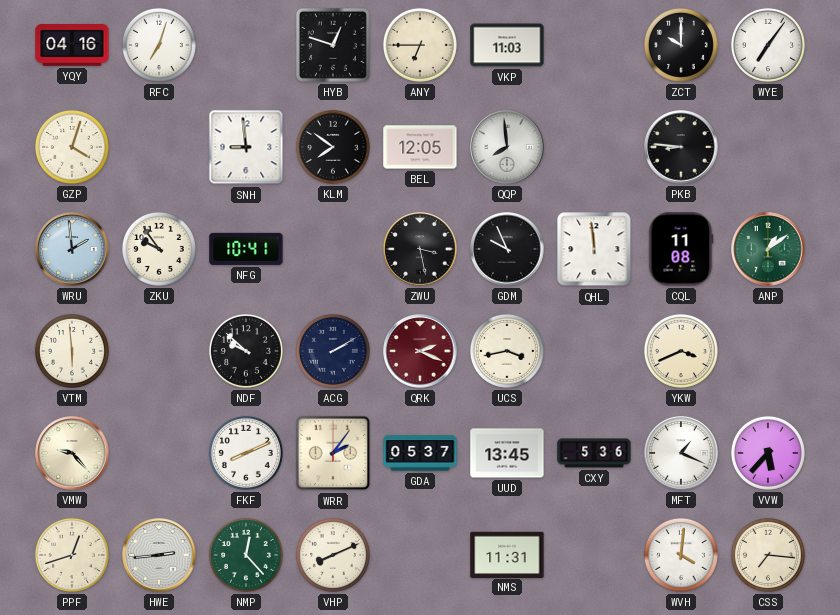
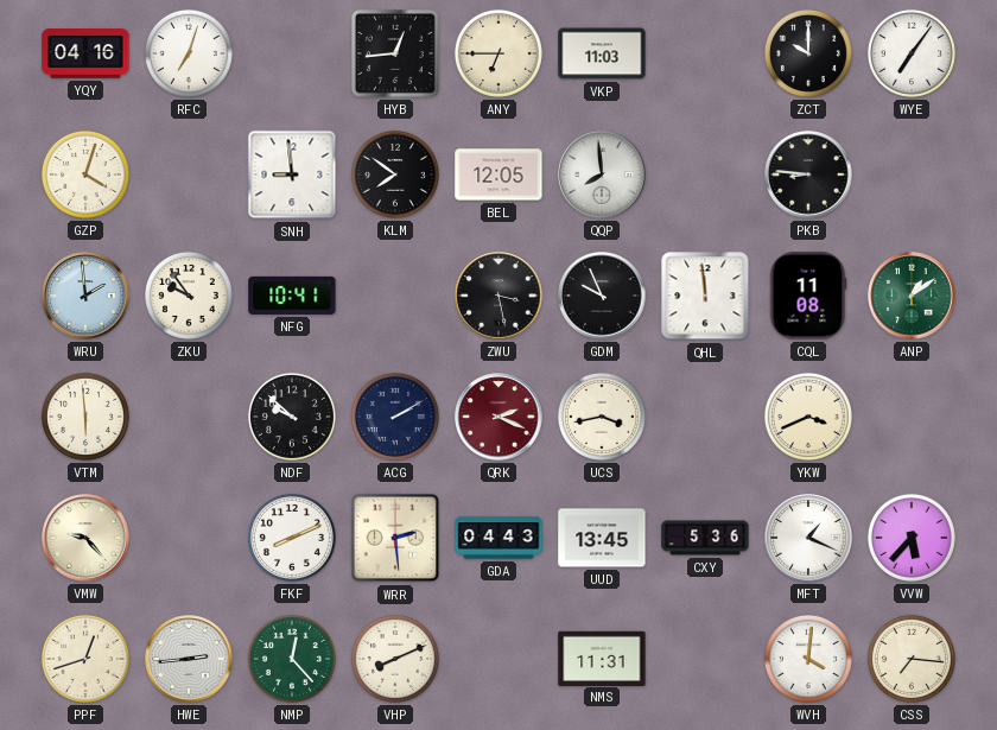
HYB: 12:48 -> 12:44 (395, 53)
WRR: 2:06 -> 2:29 (395, 538)
GDA: 05:37 -> 04:43 (498, 538)
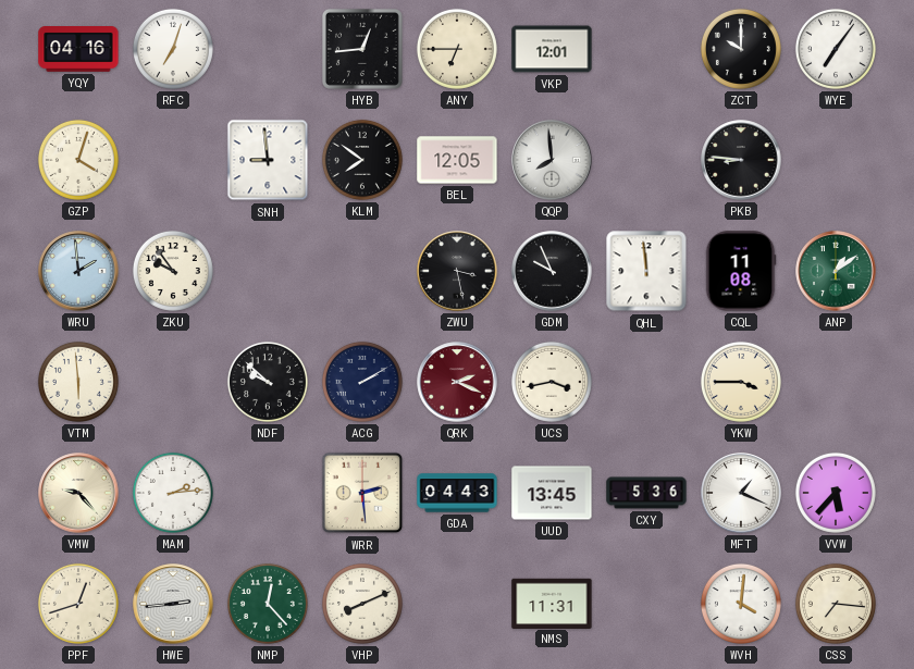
VKP: 11:03 -> 12:01 (552, 49)
NFG: 10:41 -> none (292, 296)
YKW: 3:41 -> 3:45 (741, 382)
MAM: none -> 2:14 (173, 493)
FKF: 8:11 -> none (292, 538)
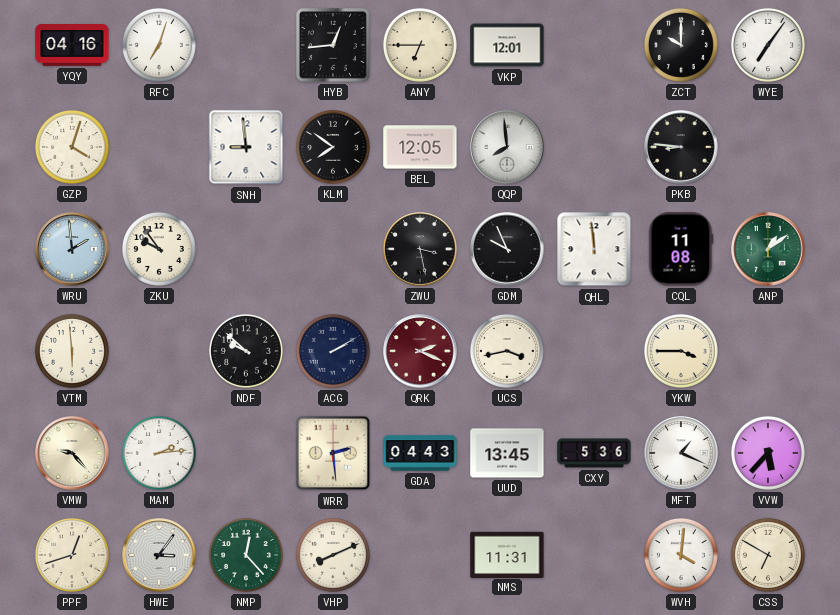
HWE: 2:44 -> 3:06 (159, 555)
CSS: 7:16 -> 6:50 (768, 555)
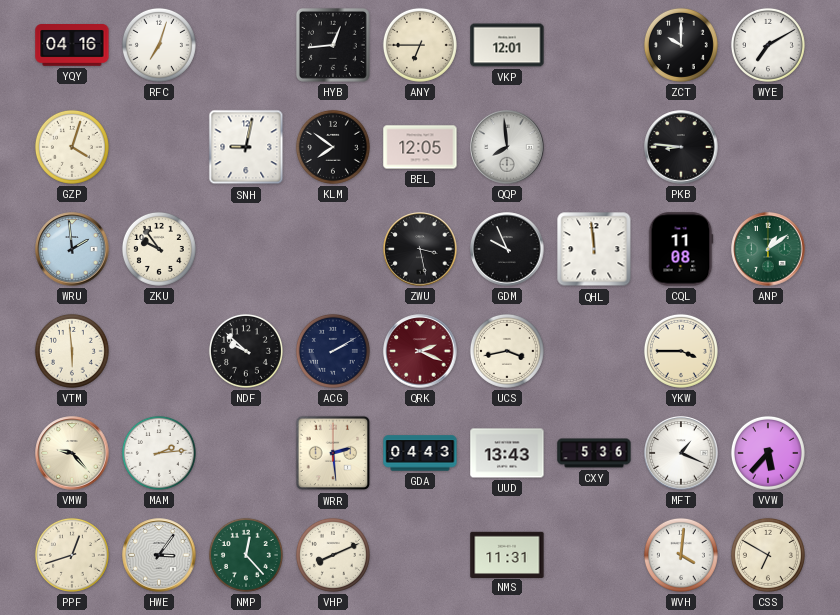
WYE: 7:06 -> 7:10 (768, 45)
SNH: 8:59 -> 9:02 (246, 147)
UUD: 13:45 -> 13:43 (507, 453)
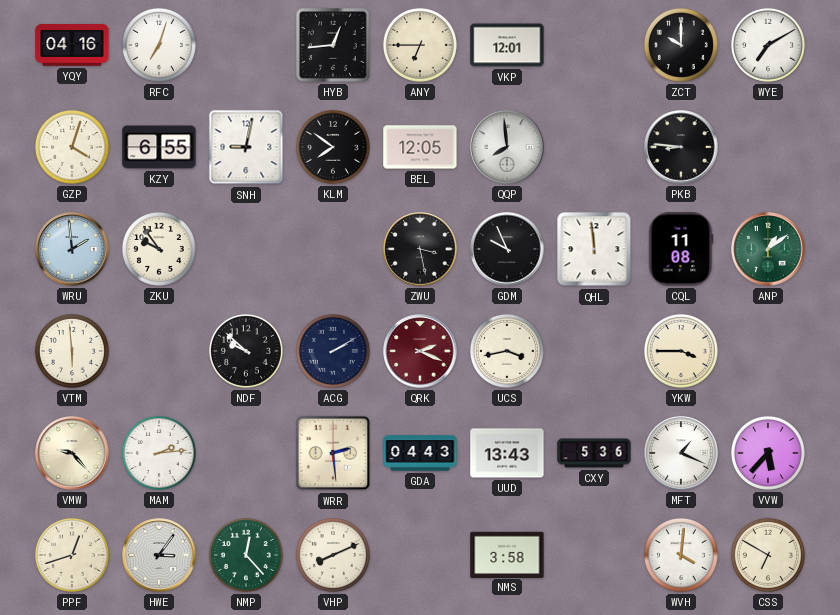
KZY: none -> 6:55 (159, 147)
NMS: 11:31 -> 3:58 (507, 554)
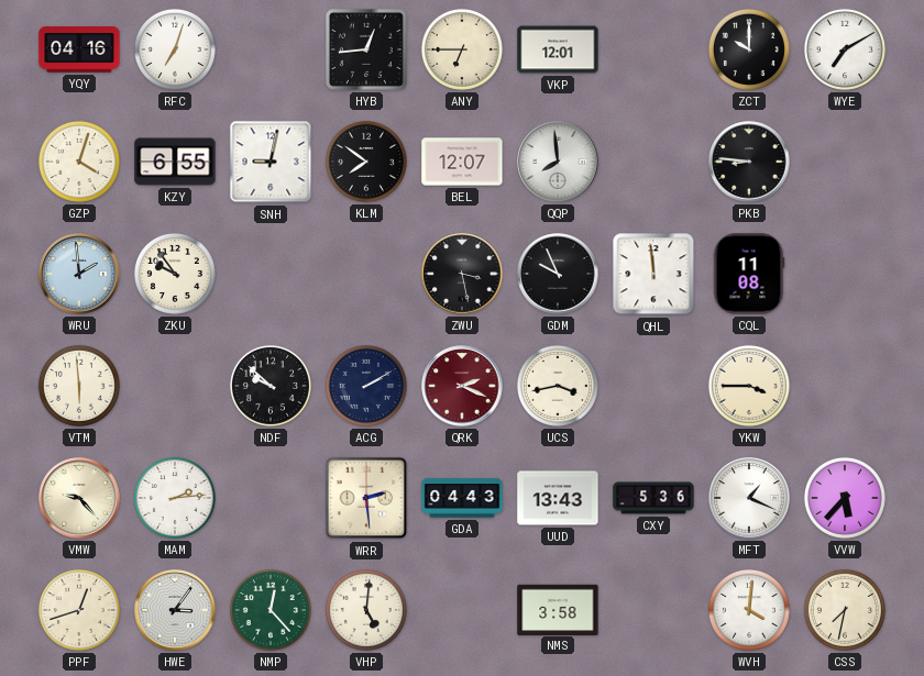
BEL: 12:05 -> 12:07 (462, 162)
ANP: 1:09 -> none (768, 249)
VHP: 8:11 -> 5:01 (366, 610)
CSS: 6:50 -> 7:32 (845, 610)
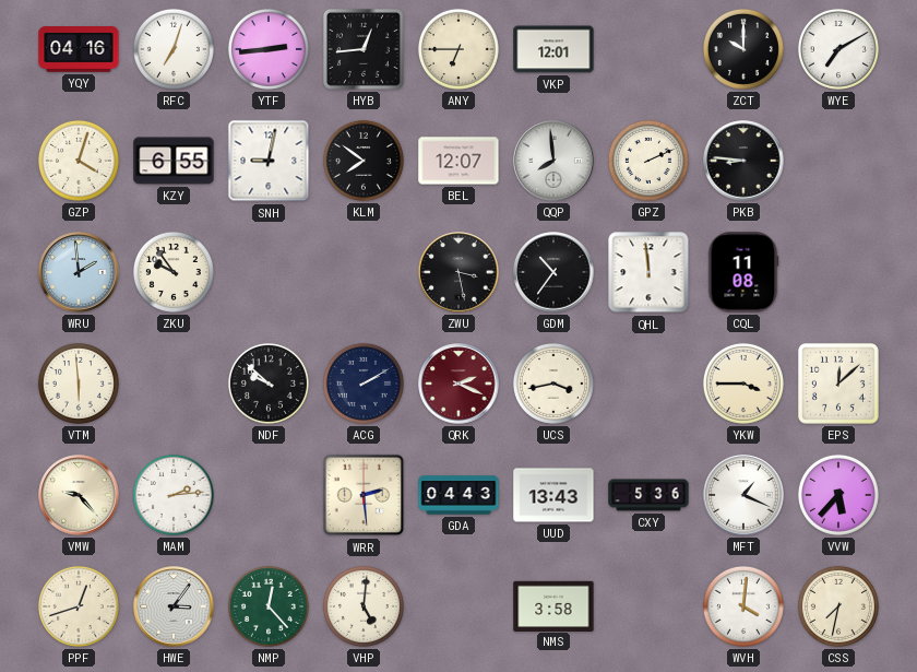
YTF: none -> 2:44 (269, 49)
GPZ: none -> 2:11 (648, 161)
GDM: 9:56 -> 10:36 (553, 272)
EPS: none -> 12:08 (838, 384)
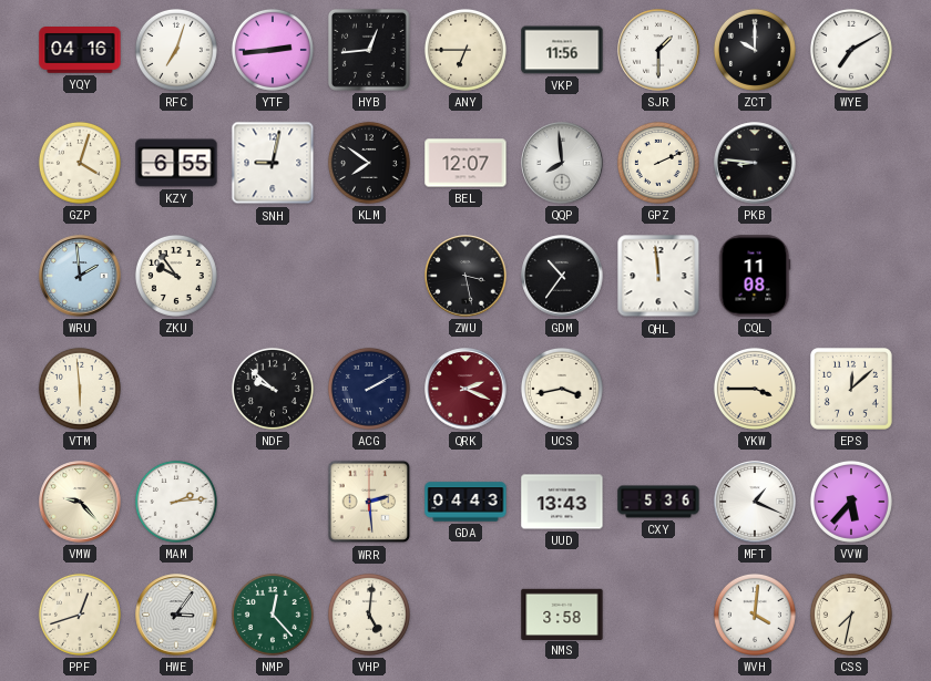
VKP: 12:01 -> 11:56 (562, 50)
SJR: none -> 1:30 (658, 50)
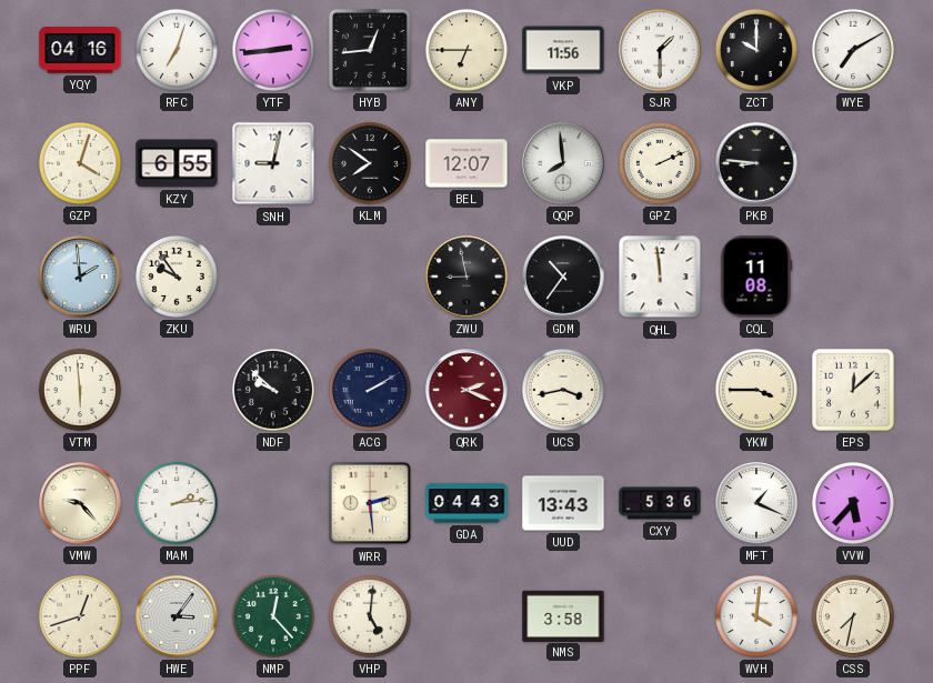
ZWU: 3:28 -> 8:58 (466, 277)
